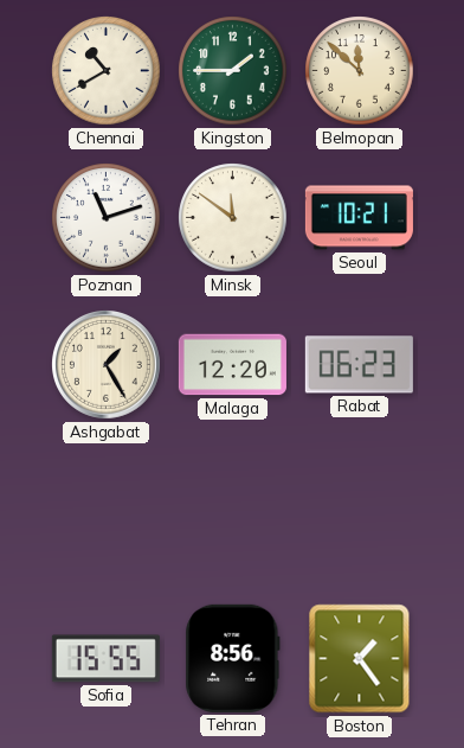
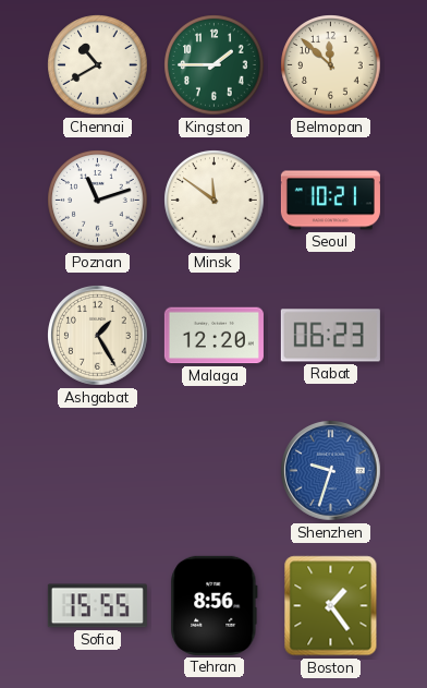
Shenzhen: none -> 9:33 (331, 471)
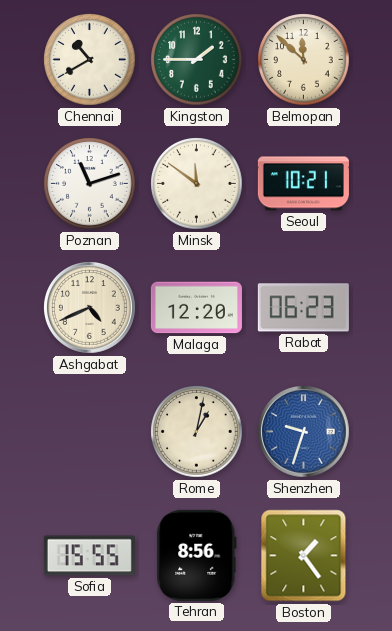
Ashgabat: 1:25 -> 4:41 (90, 308)
Rome: none -> 1:02 (197, 432)
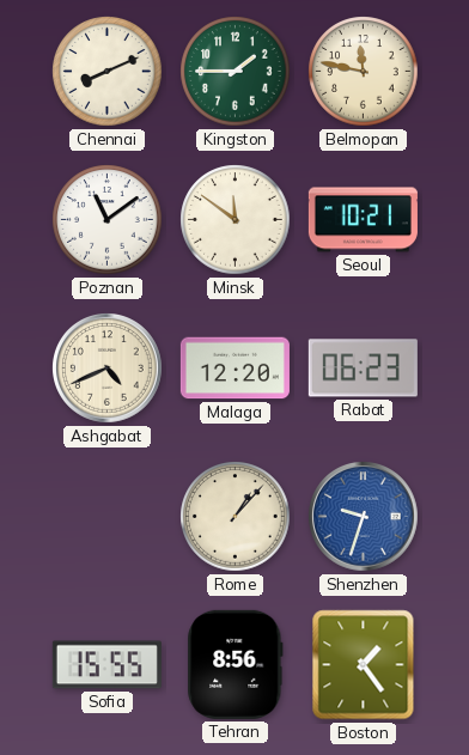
Chennai: 10:40 -> 8:11 (108, 72)
Belmopan: 11:52 -> 11:47 (364, 72)
Poznan: 11:12 -> 11:09 (108, 220)
Rome: 1:02 -> 1:07 (236, 517)
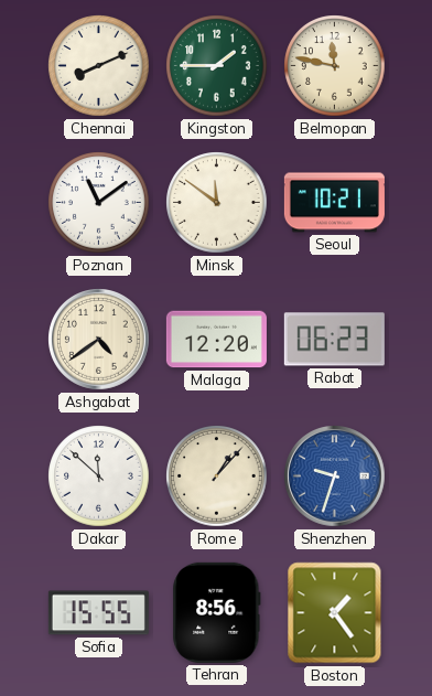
Ashgabat: 4:41 -> 4:39 (99, 340)
Dakar: none -> 11:52 (99, 477)
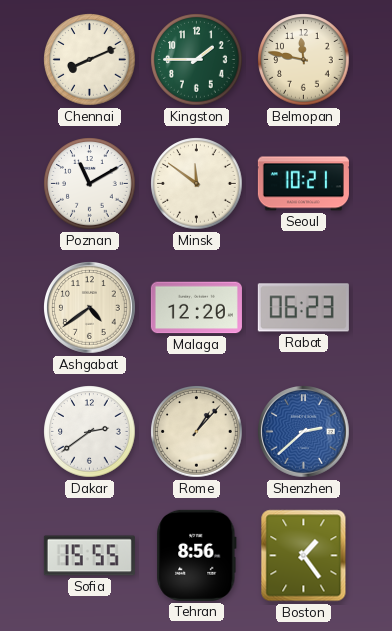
Poznan: 11:09 -> 11:10 (90, 184)
Dakar: 11:52 -> 2:39 (90, 432)
Shenzhen: 9:33 -> 2:38 (304, 432)
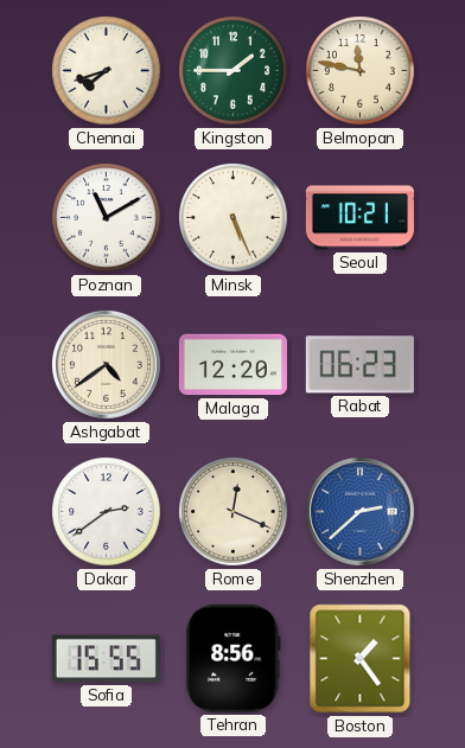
Chennai: 8:11 -> 7:42 (107, 71)
Minsk: 11:51 -> 5:26 (234, 218)
Rome: 1:07 -> 12:19 (234, 512)
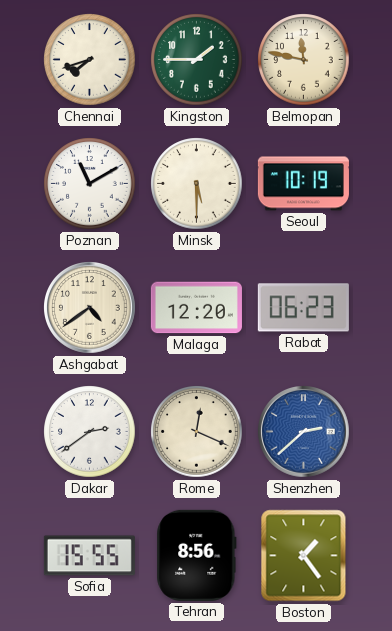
Minsk: 5:26 -> 5:30 (197, 184)
Seoul: 10:21 -> 10:19 (303, 184)
